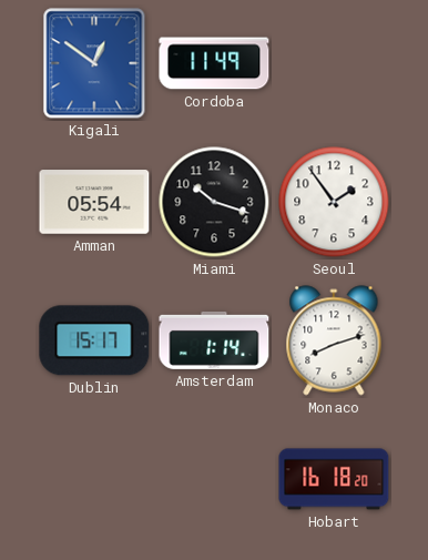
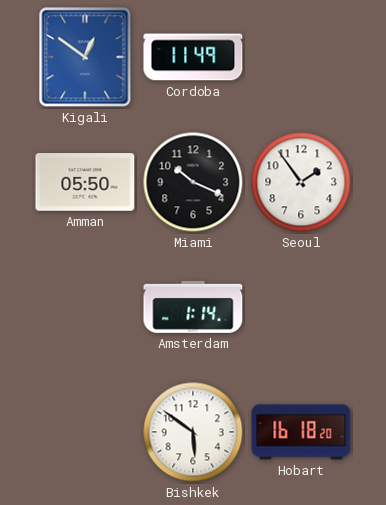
Amman: 05:54 -> 05:50 (85, 182)
Miami: 10:18 -> 10:19 (193, 182)
Dublin: 15:17 -> none (94, 340)
Monaco: 8:12 -> none (334, 340)
Bishkek: none -> 5:51 (193, 432)
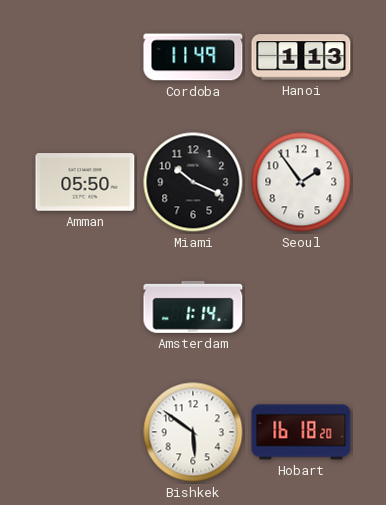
Kigali: 12:51 -> none (85, 57)
Hanoi: none -> 1:13 (301, 57)
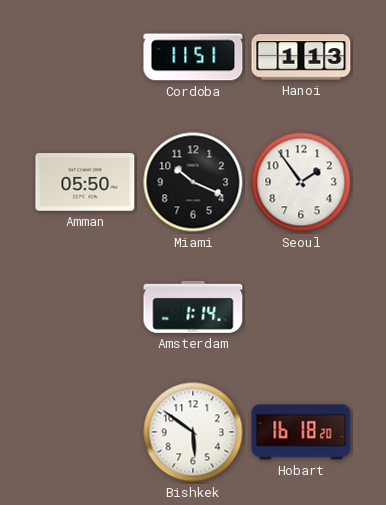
Cordoba: 11:49 -> 11:51 (193, 57)
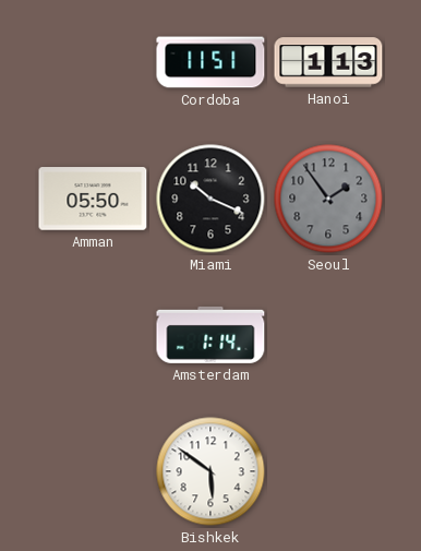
Seoul dial: white -> grey (328, 199)
Hobart: 16:18 -> none (301, 432)
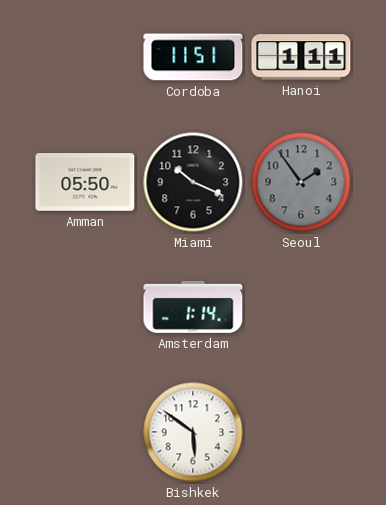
Hanoi: 1:13 -> 1:11 (301, 57)
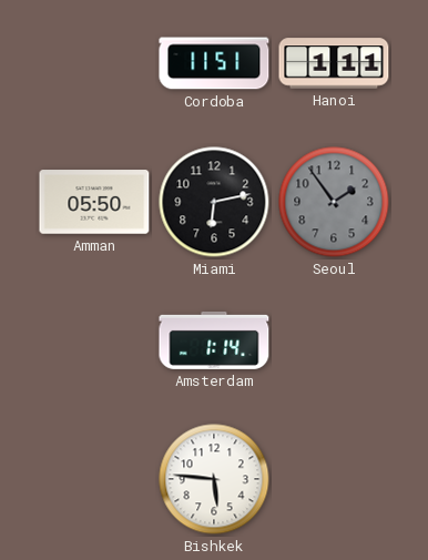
Miami: 10:19 -> 6:13 (214, 202)
Bishkek: 5:51 -> 5:46 (214, 479)
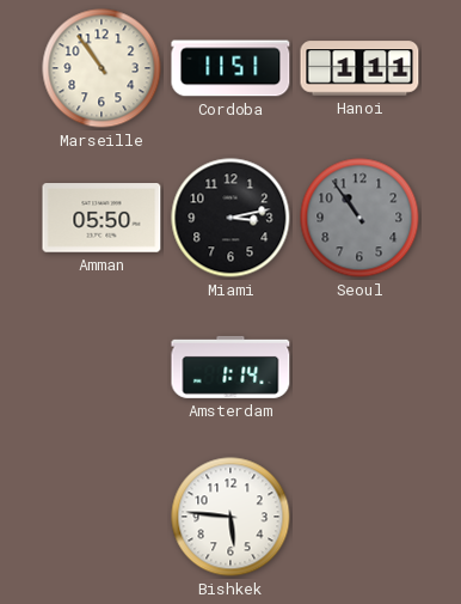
Marseille: none -> 10:54 (102, 68)
Miami: 6:13 -> 3:13 (230, 218)
Seoul: 1:54 -> 10:54 (359, 218)
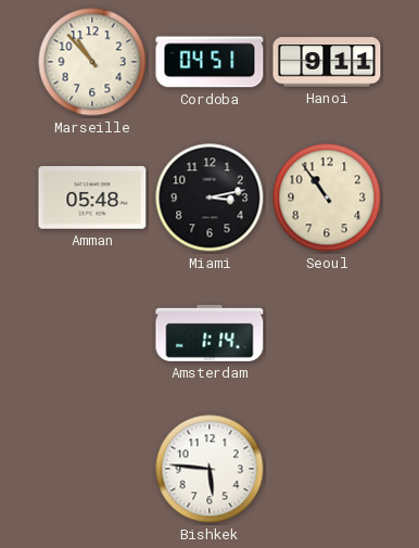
Marseille: 10:54 -> 10:53 (92, 62)
Cordoba: 11:51 -> 04:51 (210, 62)
Hanoi: 1:11 -> 9:11 (327, 62)
Amman: 05:50 -> 05:48 (92, 197)
Seoul dial: grey -> cream (327, 197)
